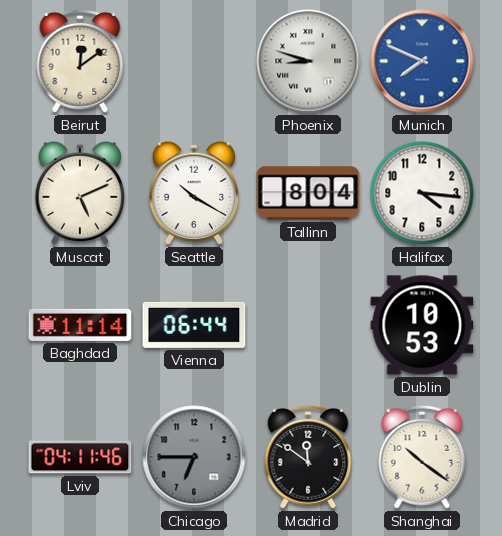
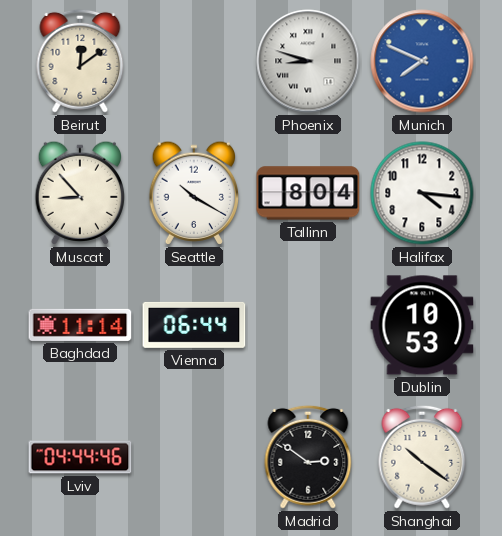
Muscat: 5:11 -> 8:53 (79, 193)
Lviv: 04:11 -> 04:44 (80, 457)
Chicago: 6:45 -> none (194, 457)
Madrid: 11:51 -> 2:51 (308, 457)
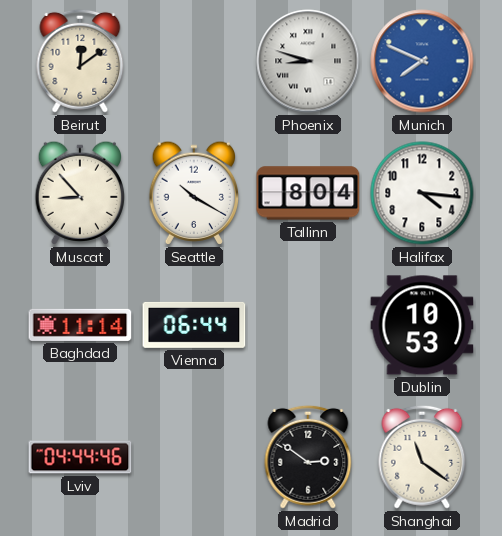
Shanghai: 10:21 -> 11:21 (422, 457)
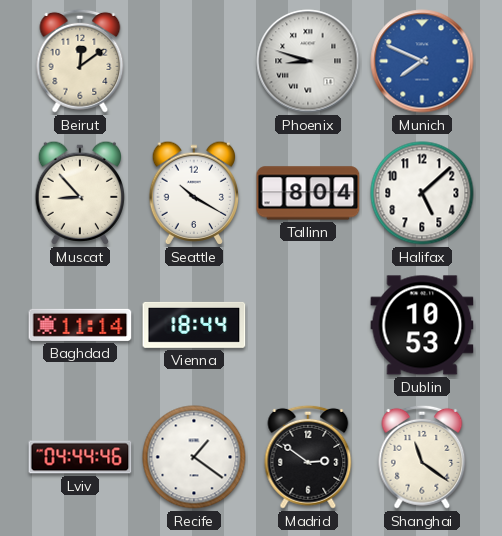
Halifax: 4:16 -> 5:08 (422, 193)
Vienna: 06:44 -> 18:44 (194, 325)
Recife: none -> 1:21 (194, 457)
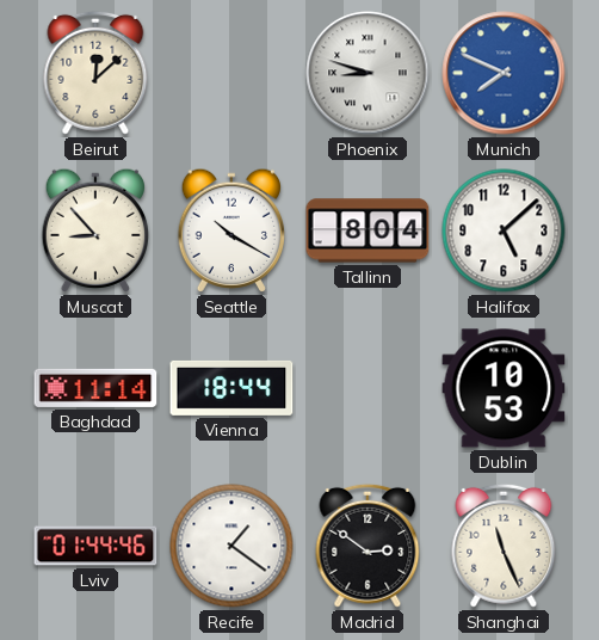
Beirut: 12:09 -> 12:08 (95, 73)
Lviv: 04:44 -> 01:44 (95, 546)
Shanghai: 11:21 -> 11:26 (504, 546)
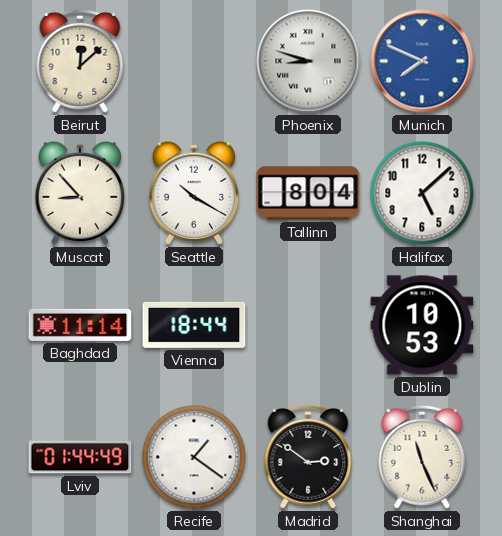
Lviv: 01:44:46 -> 01:44:49 (80, 457)
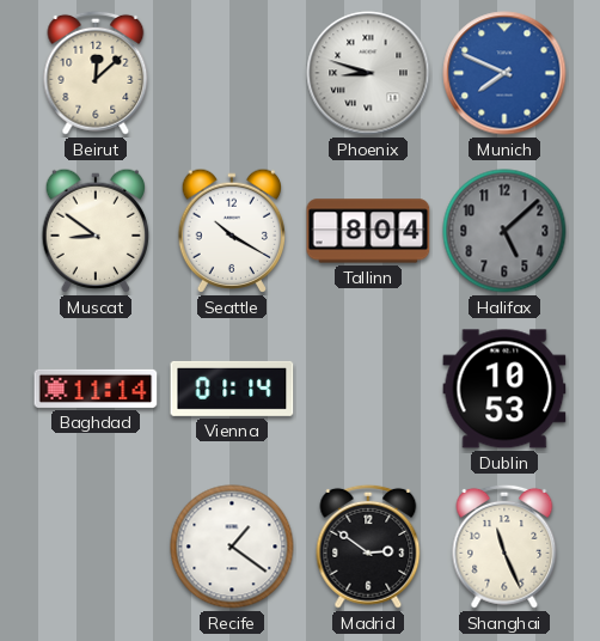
Muscat: 8:53 -> 8:51 (94, 231)
Halifax dial: white -> grey (504, 231)
Vienna: 18:44 -> 01:14 (232, 389)
Lviv: 01:44 -> none (80, 457)
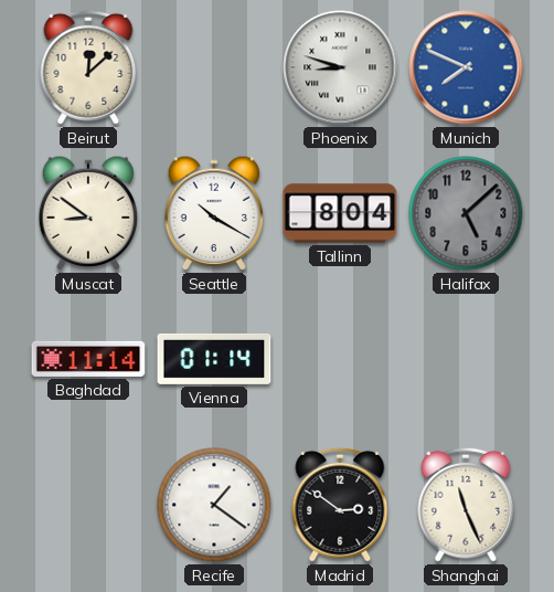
Dublin: 10:53 -> none (504, 389)
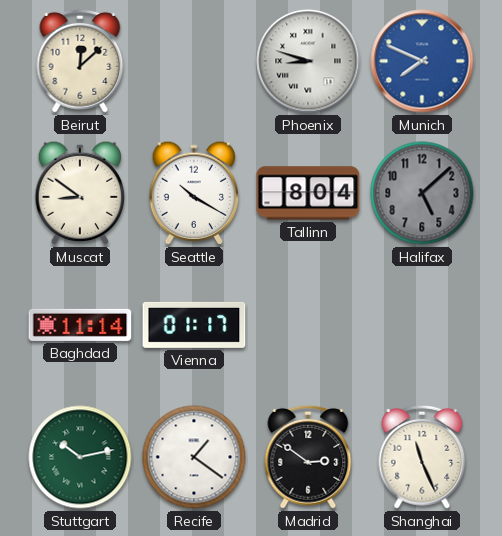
Vienna: 01:14 -> 01:17 (194, 325)
Stuttgart: none -> 10:13 (80, 457)
